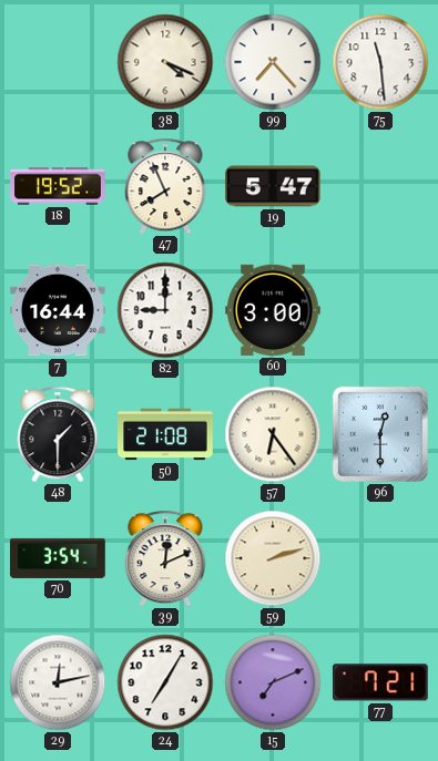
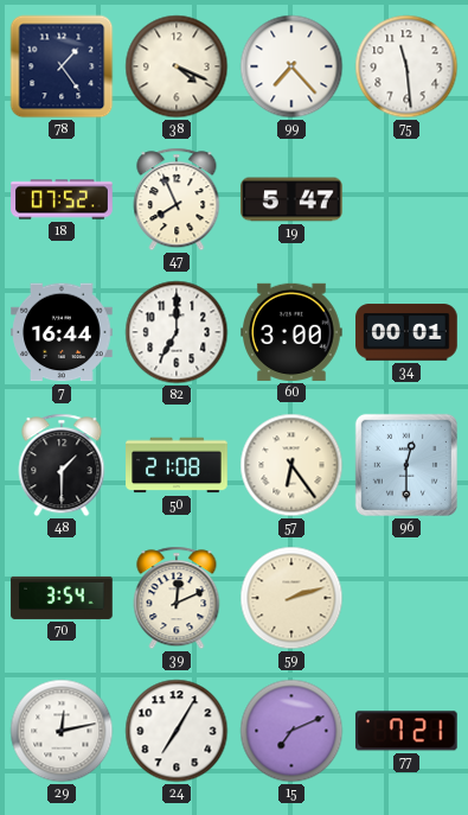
78: none -> 1:24 (62, 66)
18: 19:52 -> 07:52 (62, 199)
82: 9:00 -> 7:00 (177, 332)
34: none -> 00:01 (406, 332)
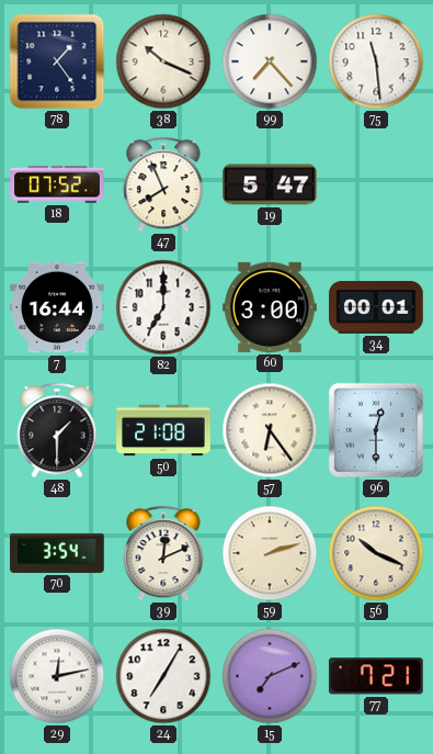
38: 4:19 -> 10:19 (163, 61)
56: none -> 10:19 (376, 553)
